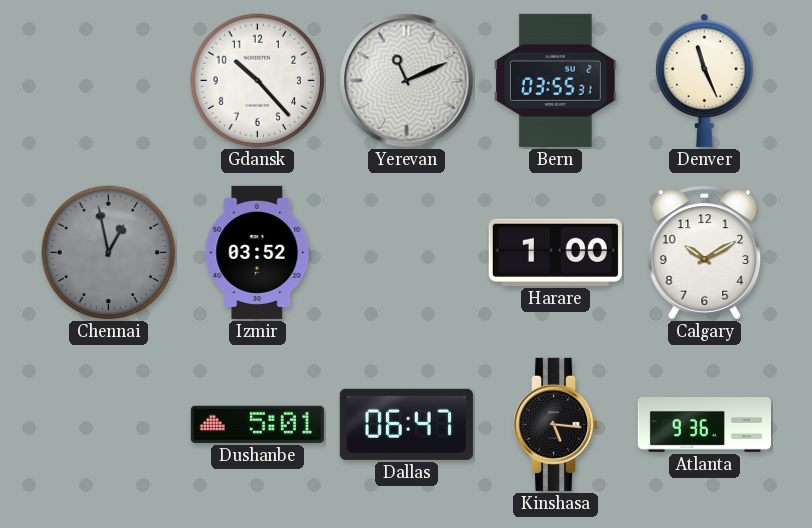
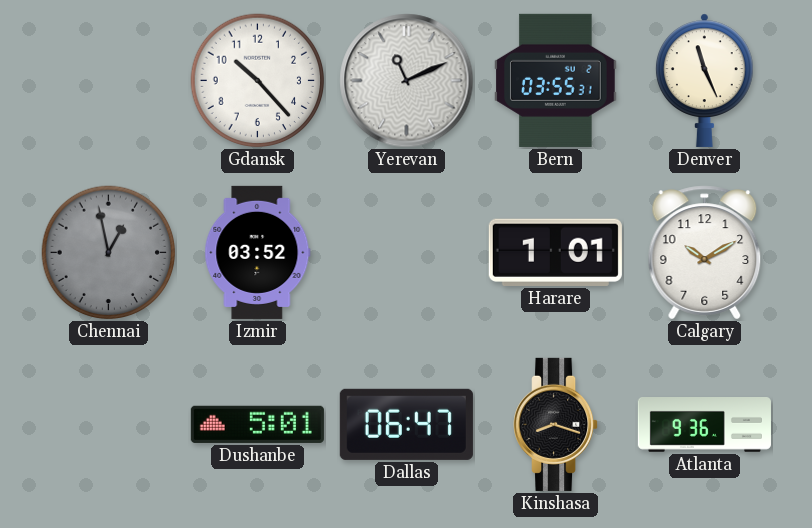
Harare: 1:00 -> 1:01 (555, 252)
Kinshasa: 5:16 -> 8:18 (556, 424)
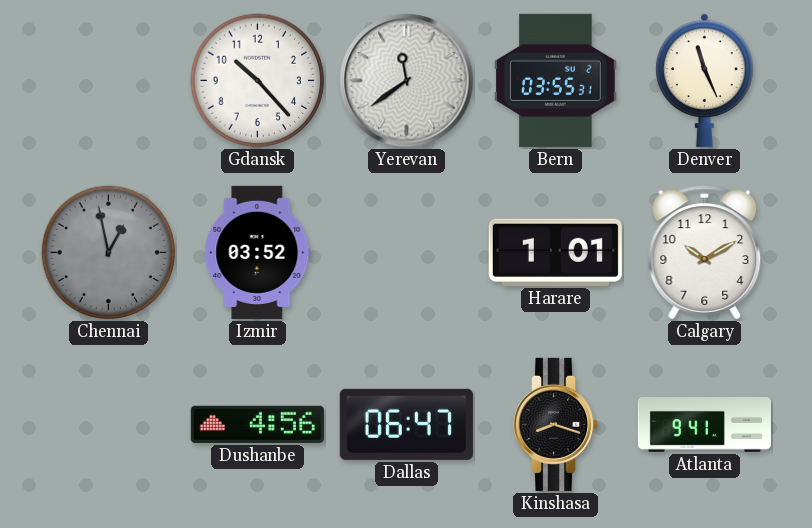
Yerevan: 11:11 -> 11:39 (407, 81)
Dushanbe: 5:01 -> 4:56 (257, 424)
Atlanta: 9:36 -> 9:41 (704, 425)
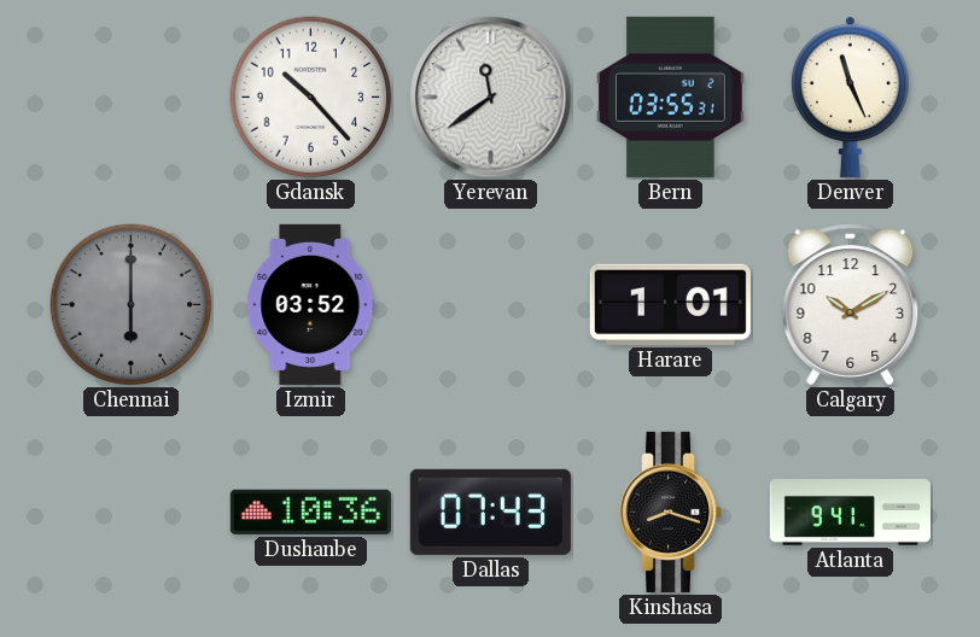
Chennai: 12:58 -> 6:00 (132, 305)
Dushanbe: 4:56 -> 10:36 (310, 512)
Dallas: 06:47 -> 07:43 (490, 512)
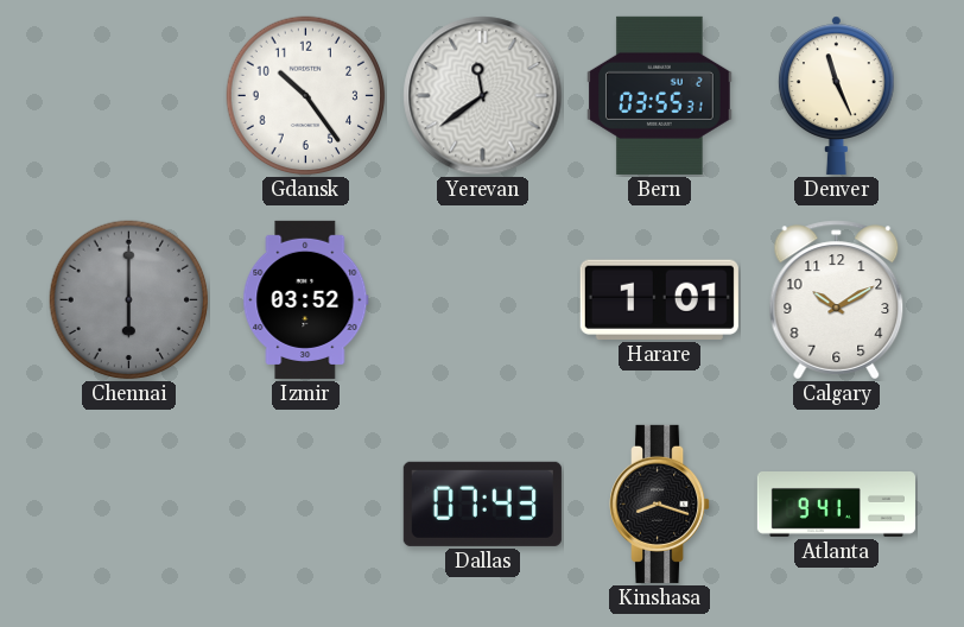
Gdansk: 10:23 -> 10:24 (306, 96)
Dushanbe: 10:36 -> none (310, 512)
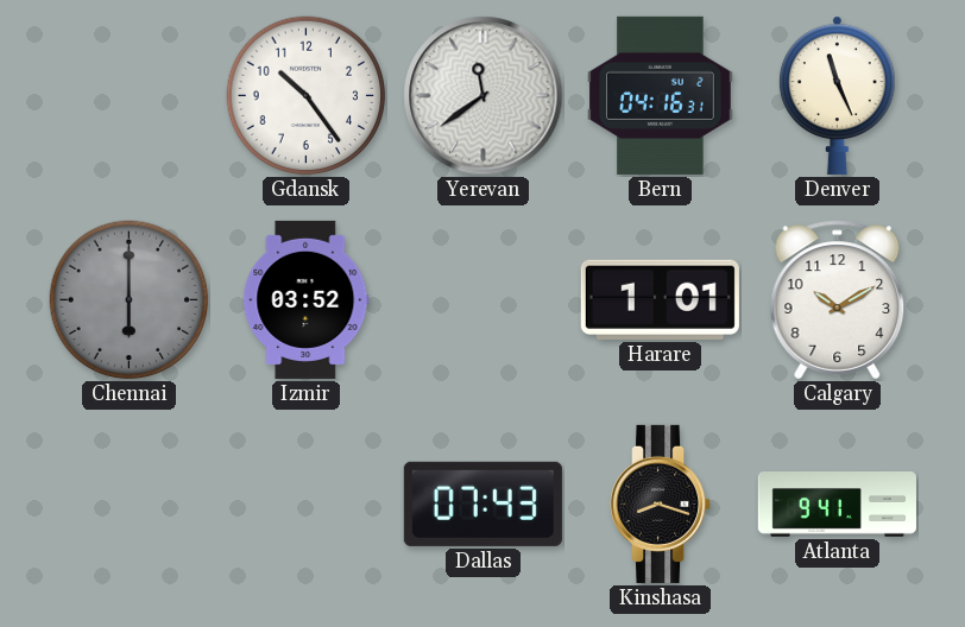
Bern: 03:55 -> 04:16 (661, 95)
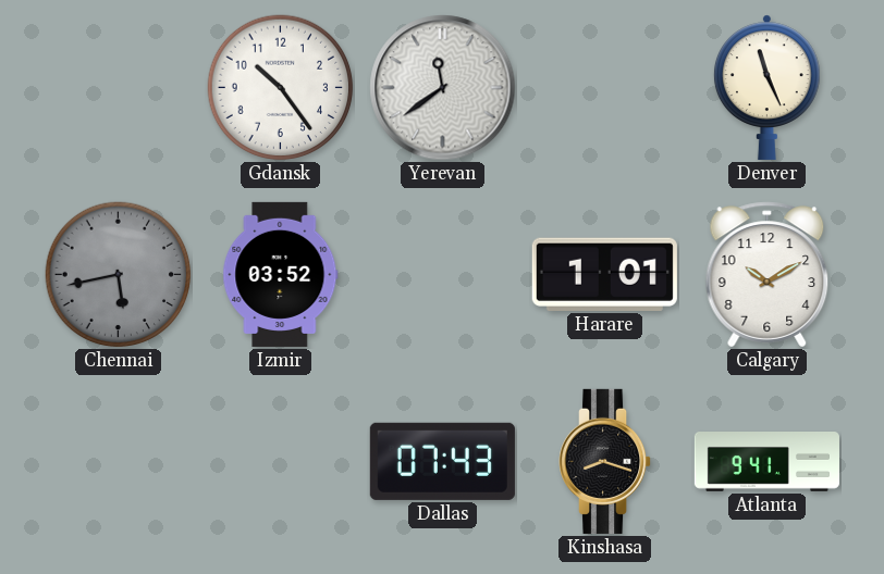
Bern: 04:16 -> none (661, 95)
Chennai: 6:00 -> 5:43 (119, 275)
